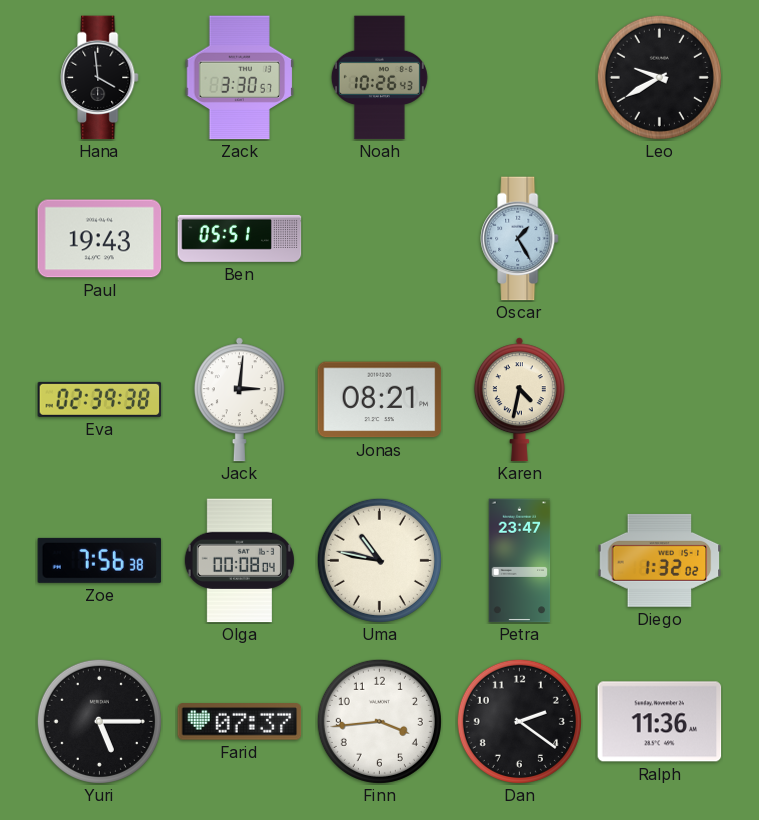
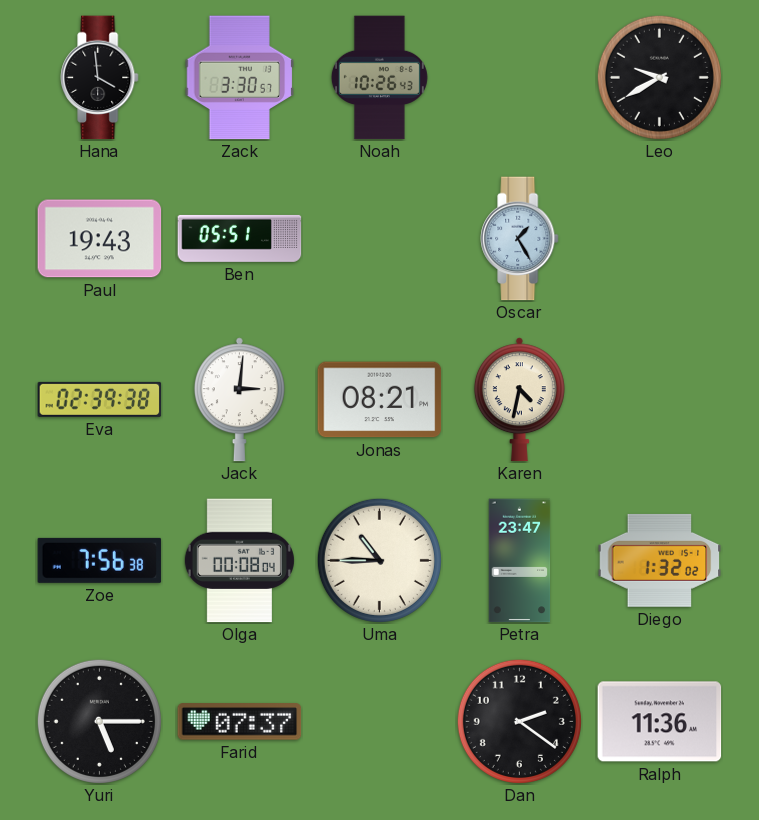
Uma: 10:47 -> 10:45 (379, 560)
Finn: 3:44 -> none (379, 721)
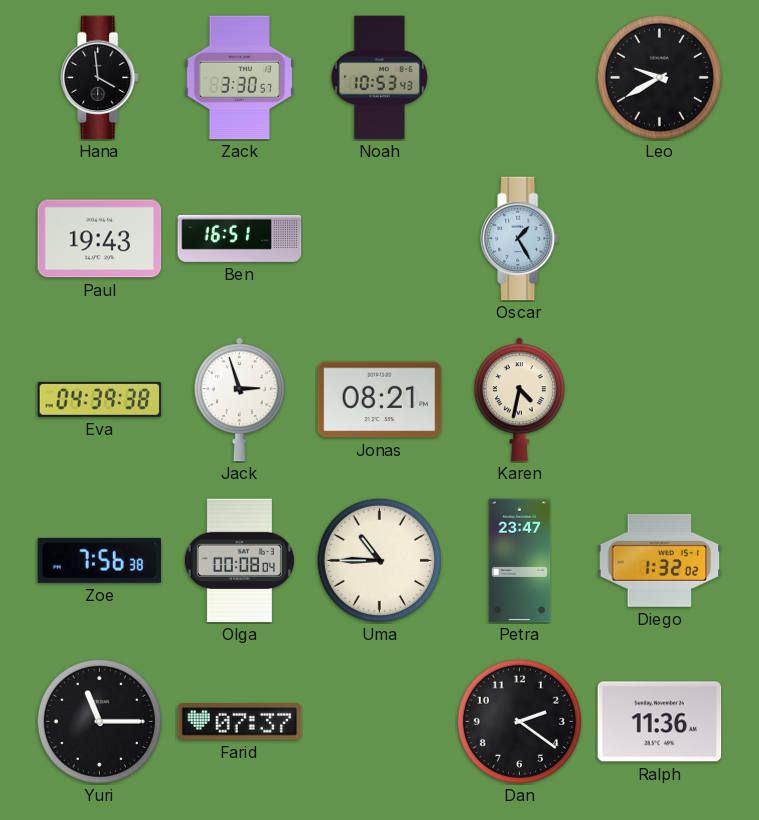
Noah: 10:26 -> 10:53 (379, 78)
Ben: 05:51 -> 16:51 (240, 238)
Eva: 02:39 -> 04:39 (100, 399)
Jack: 3:01 -> 2:57 (239, 400)
Yuri: 5:15 -> 11:15 (99, 721)
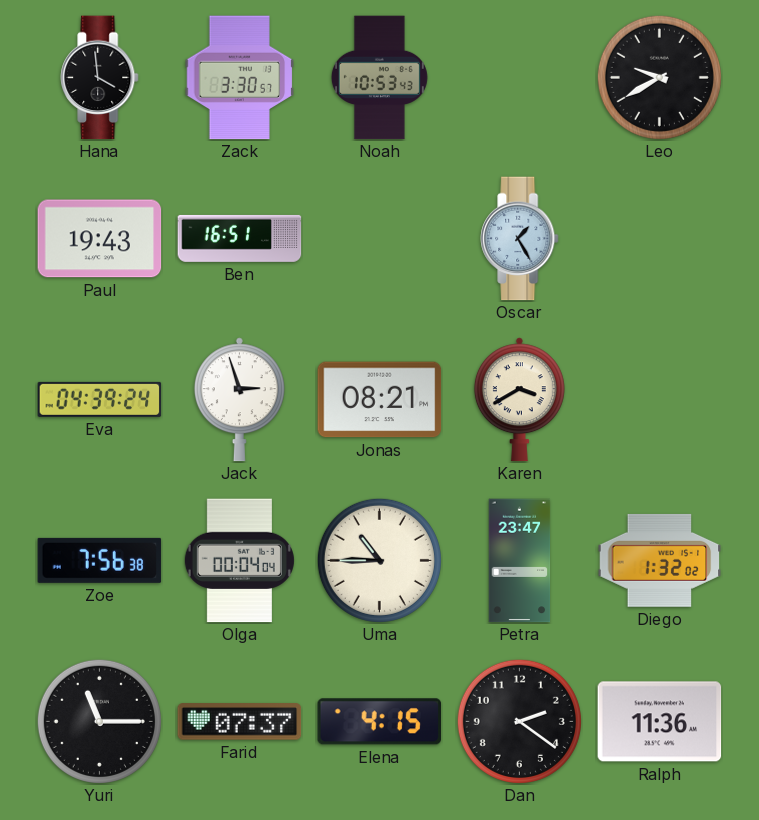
Eva: 04:39:38 -> 04:39:24 (100, 399)
Karen: 4:32 -> 3:40 (519, 400)
Olga: 00:08 -> 00:04 (239, 561)
Elena: none -> 4:15 (380, 722)
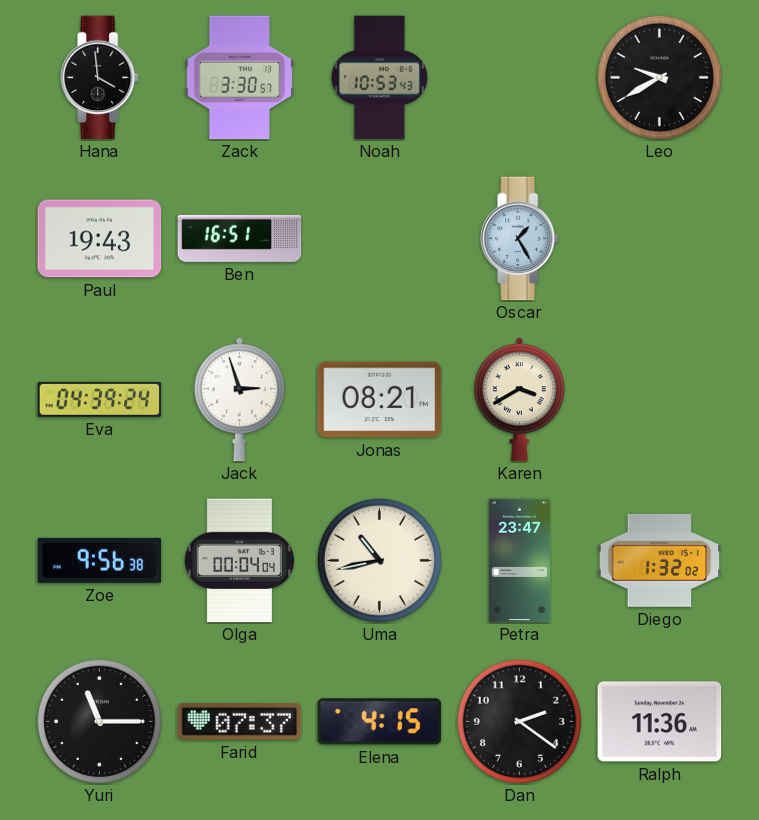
Zoe: 7:56 -> 9:56 (100, 560)
Uma: 10:45 -> 10:43 (379, 560)
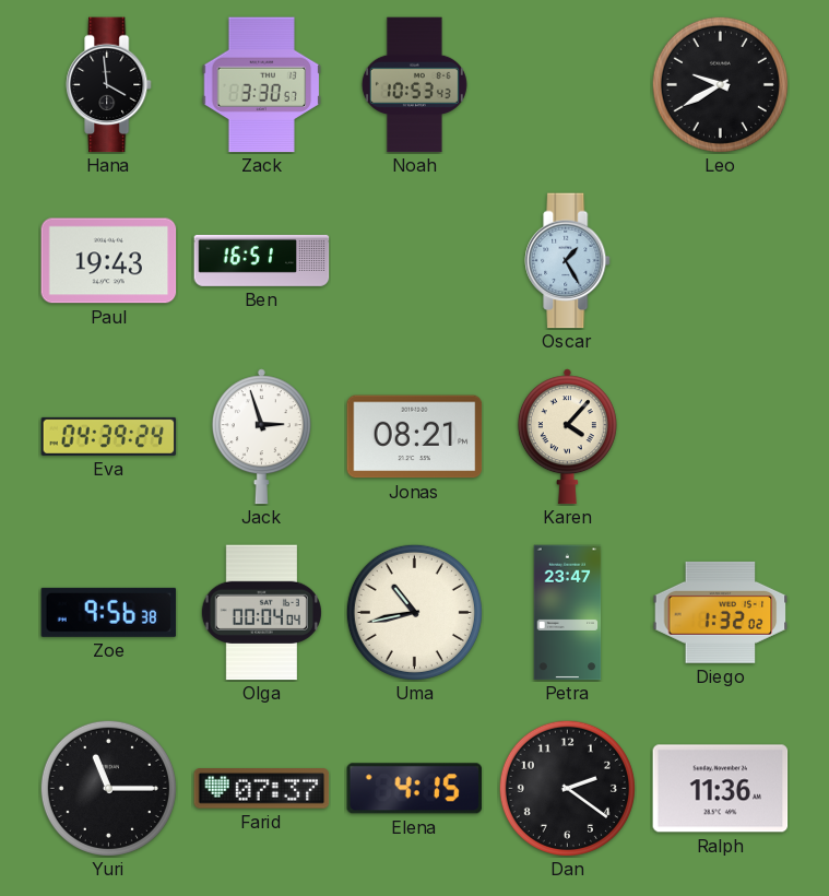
Karen: 3:40 -> 4:07 (567, 437)
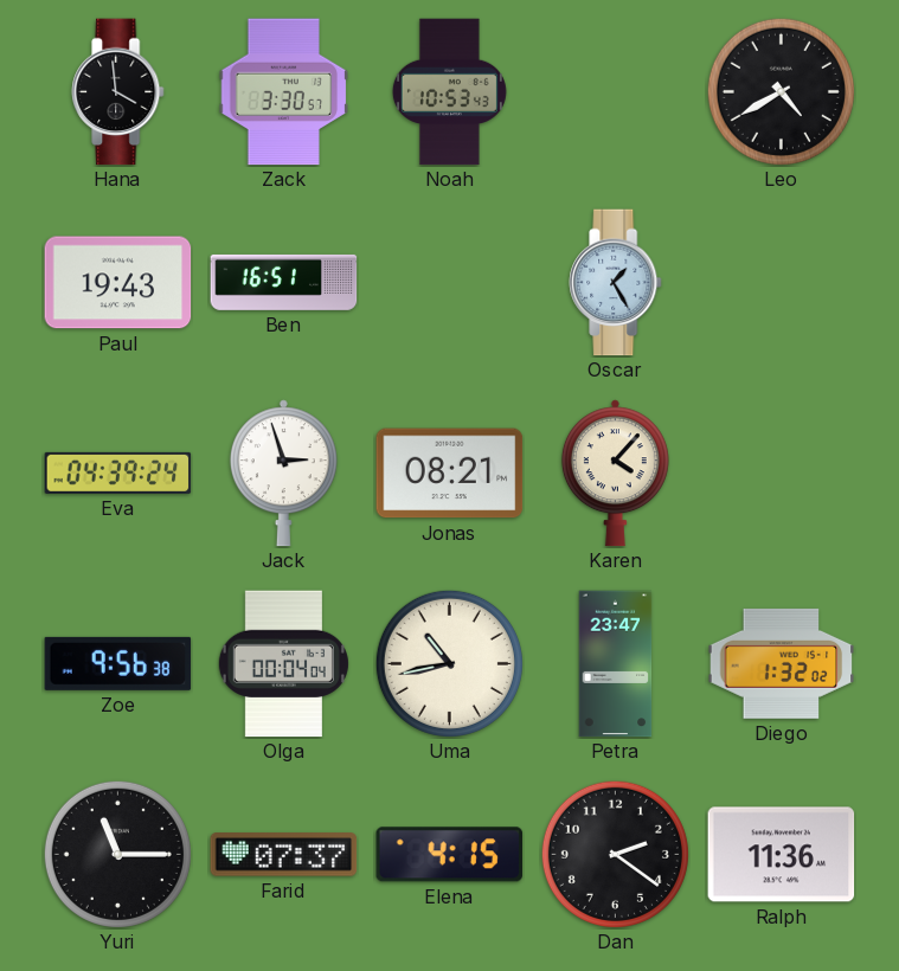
Leo: 9:40 -> 4:40 (781, 91)
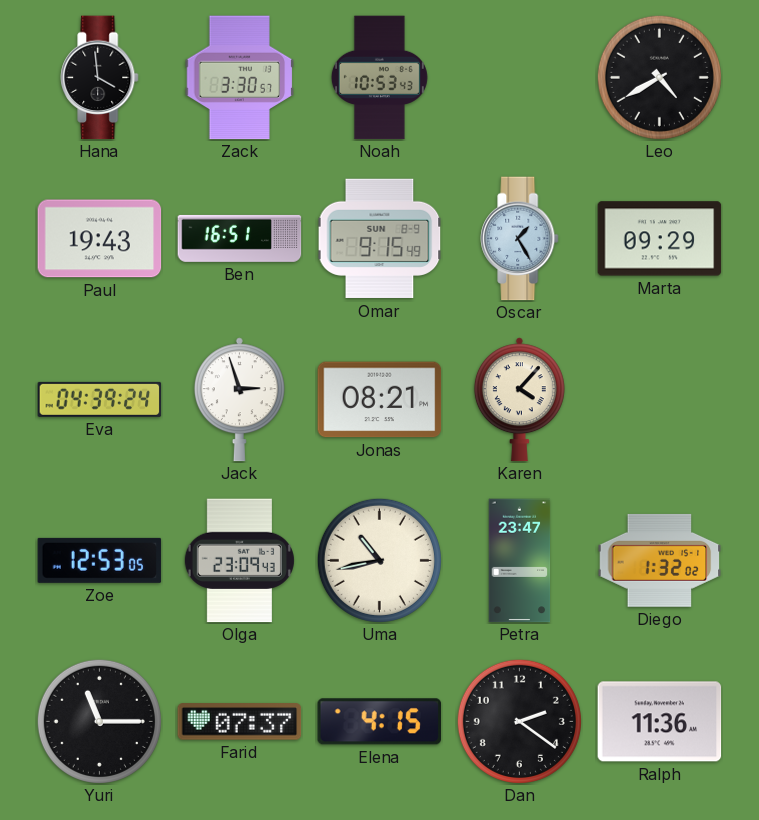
Omar: none -> 9:15 (380, 239)
Marta: none -> 09:29 (660, 239)
Zoe: 9:56 -> 12:53 (100, 560)
Olga: 00:04 -> 23:09 (239, 561)
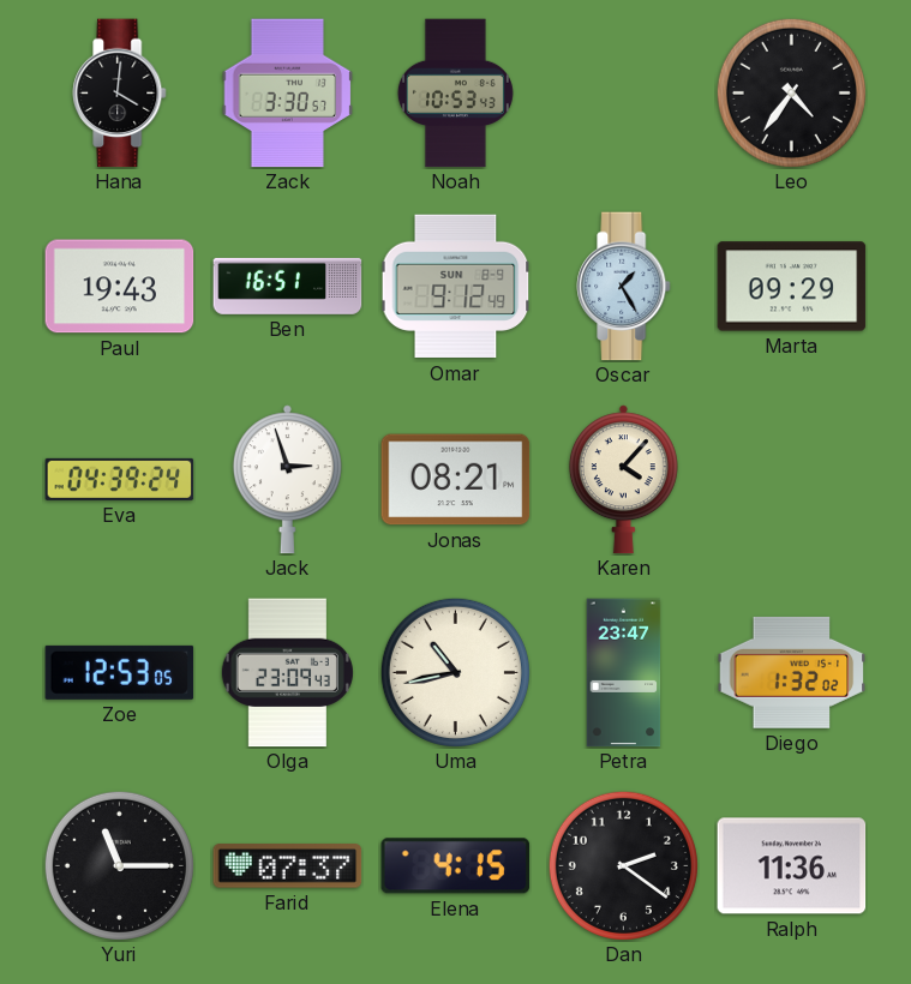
Hana: 3:59 -> 4:01 (120, 94)
Leo: 4:40 -> 4:36 (791, 92)
Omar: 9:15 -> 9:12 (456, 287)
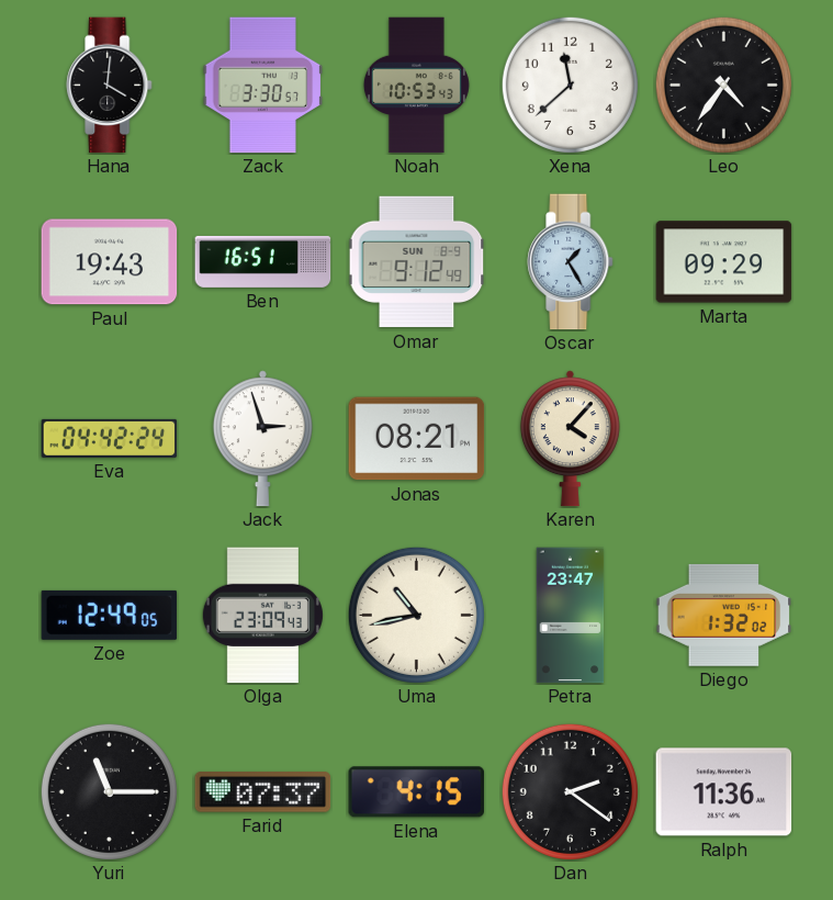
Xena: none -> 11:38 (570, 85)
Eva: 04:39 -> 04:42 (110, 438)
Zoe: 12:53 -> 12:49 (110, 615)
